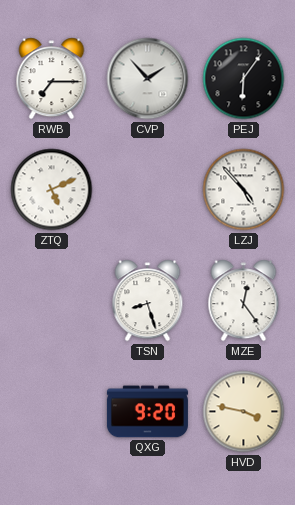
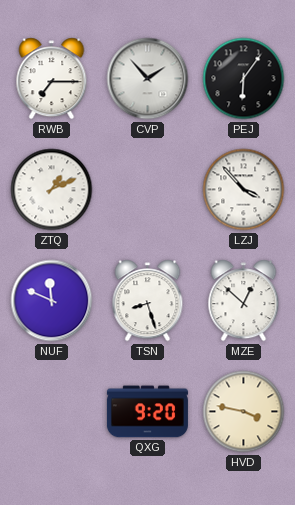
ZTQ: 5:11 -> 1:11 (52, 190)
LZJ: 4:53 -> 3:53 (244, 190)
NUF: none -> 11:49 (52, 301)
MZE: 12:24 -> 12:52 (244, 301)
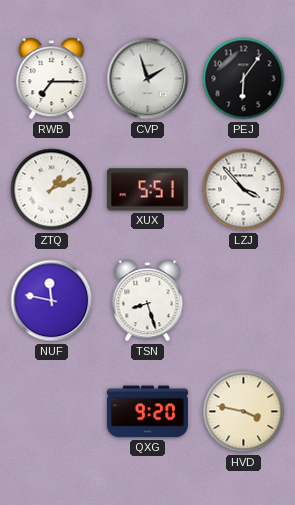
CVP: 1:53 -> 1:57 (148, 79)
XUX: none -> 5:51 (147, 190)
NUF: 11:49 -> 11:47 (52, 301)
MZE: 12:52 -> none (244, 301)
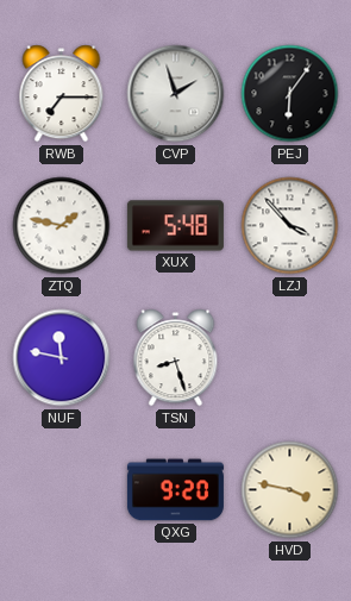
ZTQ: 1:11 -> 1:47 (62, 226)
XUX: 5:51 -> 5:48 (175, 226)
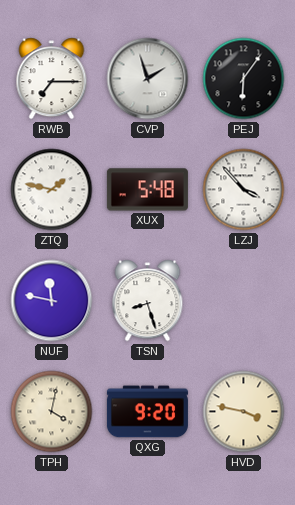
TPH: none -> 4:02 (52, 412)
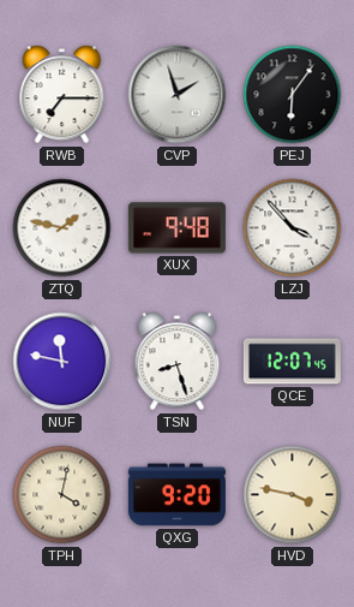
XUX: 5:48 -> 9:48 (176, 228)
QCE: none -> 12:07 (292, 362)
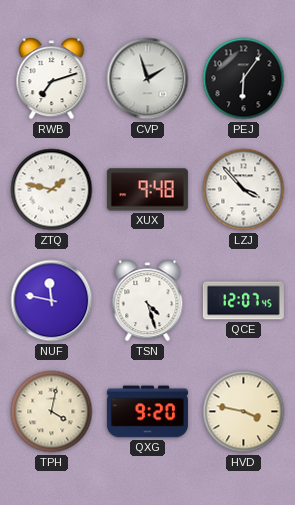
RWB: 7:15 -> 7:12 (52, 79)
TSN: 8:27 -> 4:27 (148, 301)
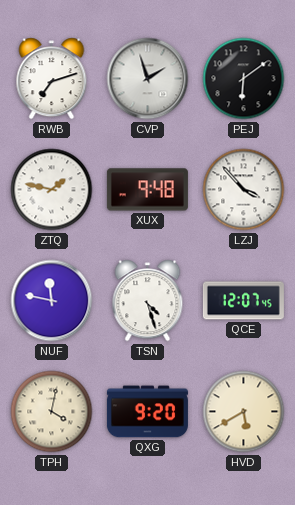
PEJ: 6:06 -> 6:09 (244, 79)
HVD: 3:47 -> 5:40 (244, 412)
